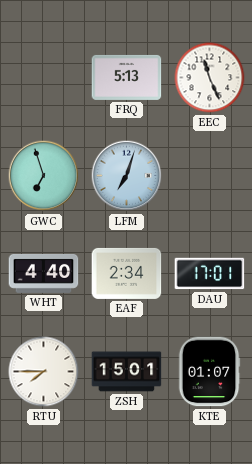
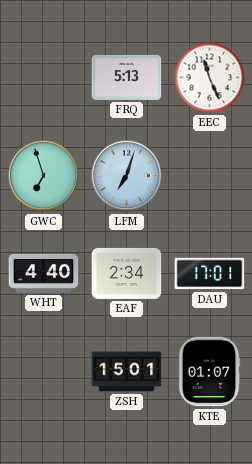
RTU: 7:45 -> none (44, 372)
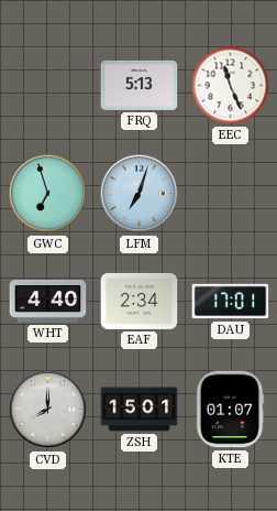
CVD: none -> 8:00 (48, 410)
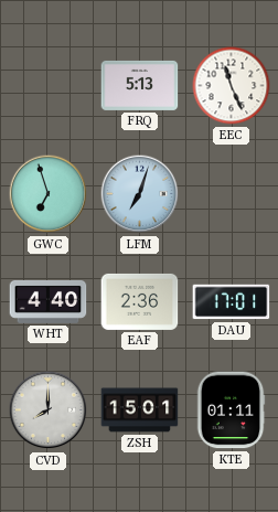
EAF: 2:34 -> 2:36 (140, 301)
KTE: 01:07 -> 01:11 (231, 410)
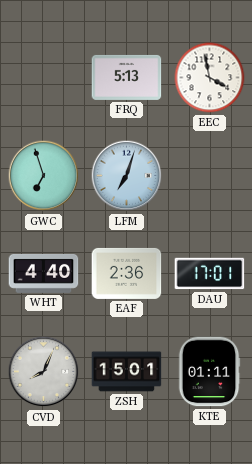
EEC: 11:26 -> 3:58 (210, 78)
CVD: 8:00 -> 8:04 (44, 372)
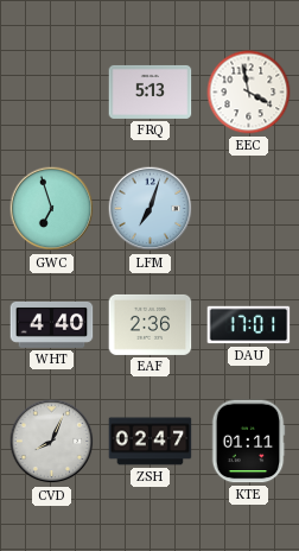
ZSH: 15:01 -> 02:47 (151, 442)
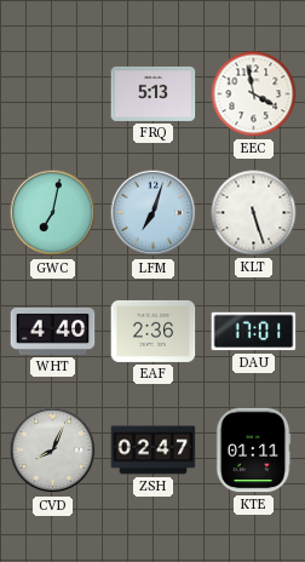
GWC: 6:57 -> 7:02 (53, 213)
KLT: none -> 5:27 (254, 213)
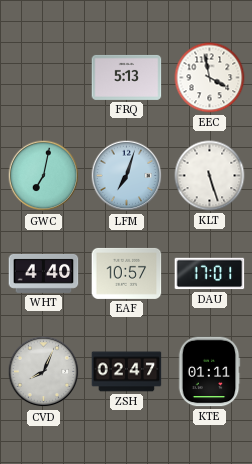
EAF: 2:36 -> 10:57 (127, 273)
